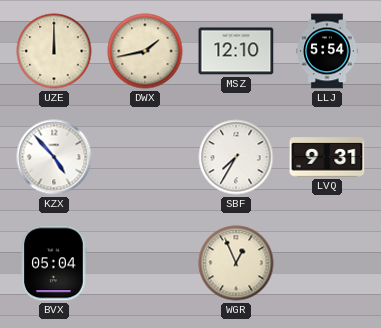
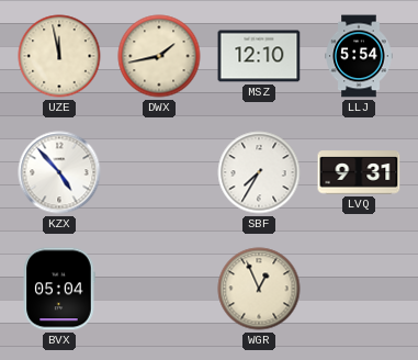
UZE: 12:00 -> 11:58 (59, 56)
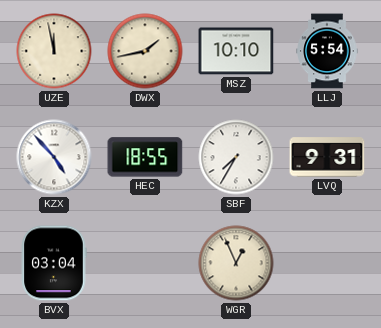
MSZ: 12:10 -> 10:10 (236, 51)
HEC: none -> 18:55 (145, 157)
BVX: 05:04 -> 03:04 (54, 263)
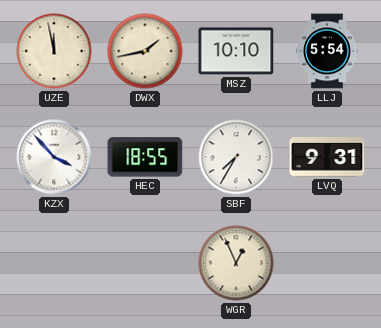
KZX: 4:53 -> 3:53 (54, 157)
BVX: 03:04 -> none (54, 263)
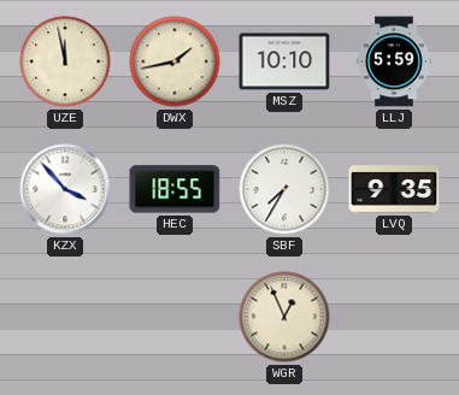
LLJ: 5:54 -> 5:59 (394, 61)
LVQ: 9:31 -> 9:35 (394, 189)
